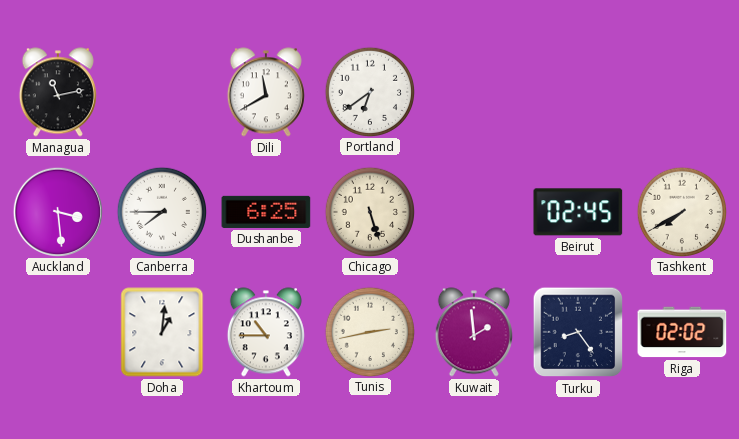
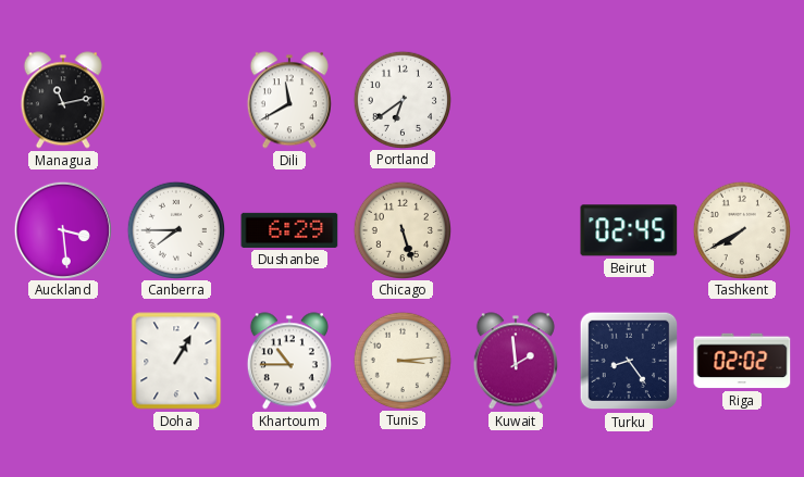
Dushanbe: 6:25 -> 6:29 (289, 230)
Doha: 1:01 -> 1:05 (176, 361)
Tunis: 2:43 -> 3:14 (401, 360)
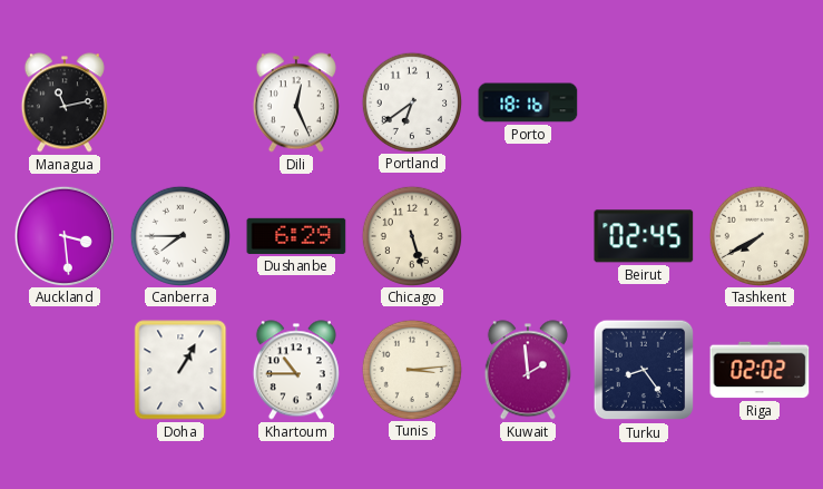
Dili: 11:40 -> 12:26 (296, 102)
Porto: none -> 18:16 (528, 102)
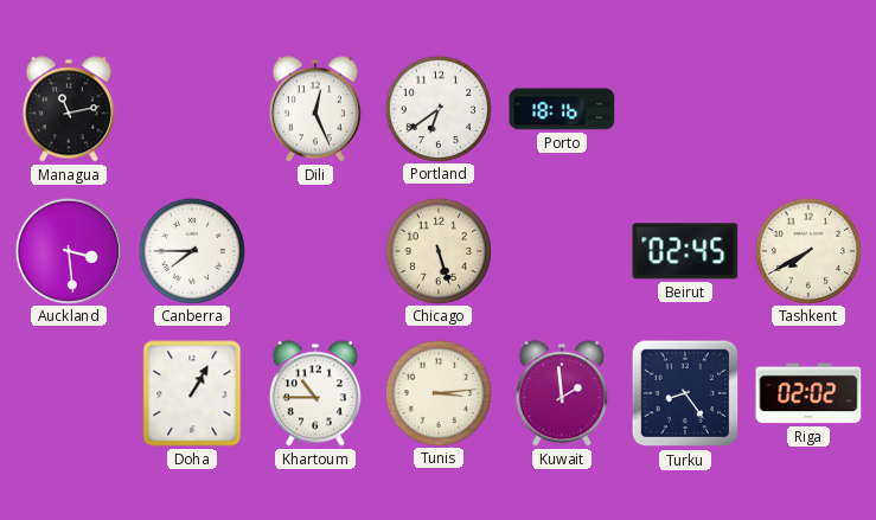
Dushanbe: 6:29 -> none (296, 236)
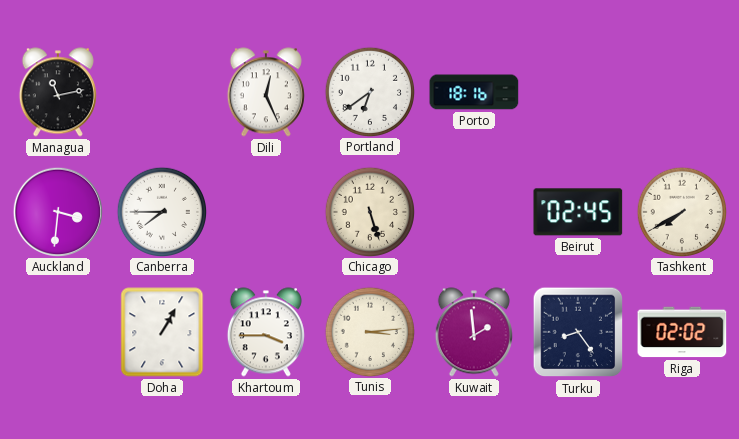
Auckland: 3:29 -> 3:31 (57, 211)
Khartoum: 10:45 -> 3:45 (266, 332)
